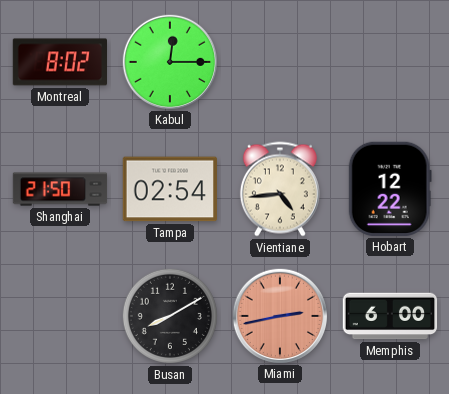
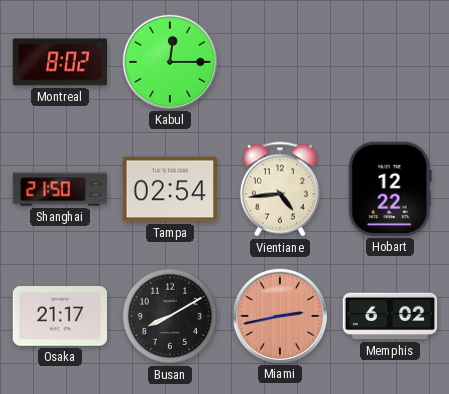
Osaka: none -> 21:17 (59, 317)
Memphis: 6:00 -> 6:02 (390, 316)
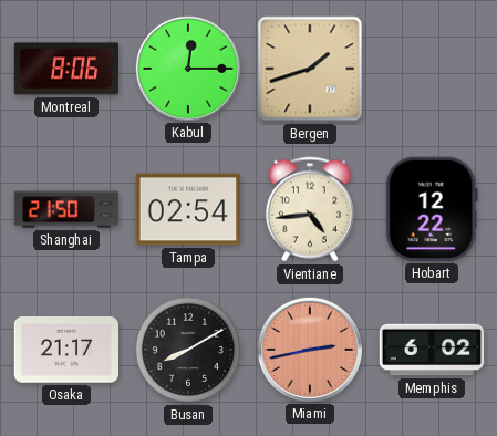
Montreal: 8:02 -> 8:06 (66, 69)
Bergen: none -> 1:42 (310, 69)
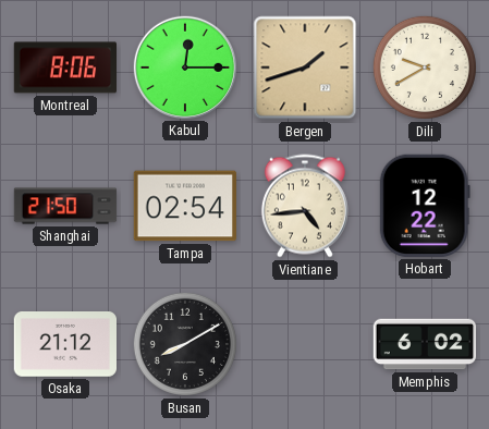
Dili: none -> 9:40 (425, 68)
Osaka: 21:17 -> 21:12 (64, 345)
Miami: 2:43 -> none (309, 349)
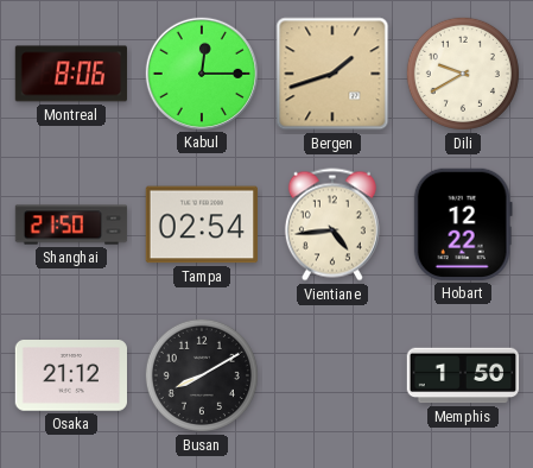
Memphis: 6:02 -> 1:50 (463, 375)
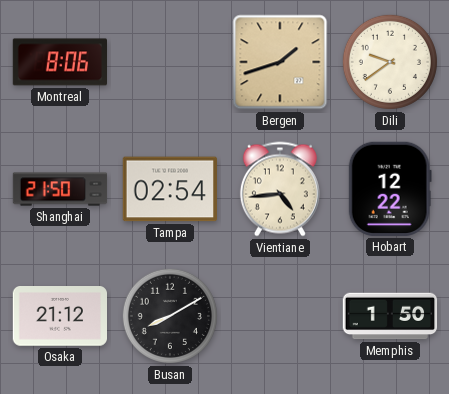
Kabul: 12:15 -> none (201, 72)
Dili: 9:40 -> 9:39 (390, 62)
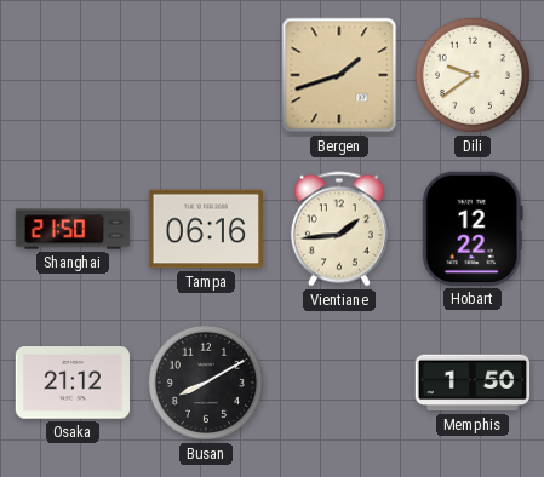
Montreal: 8:06 -> none (60, 62)
Tampa: 02:54 -> 06:16 (205, 229)
Vientiane: 4:44 -> 1:44 (339, 229)
